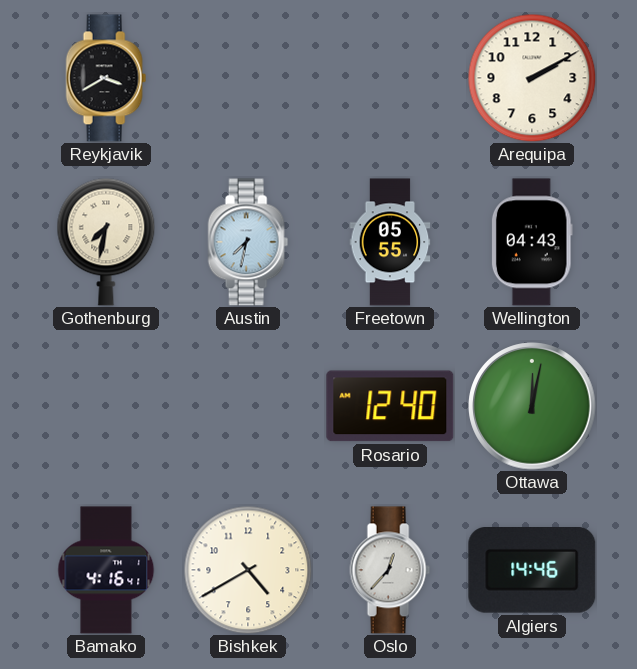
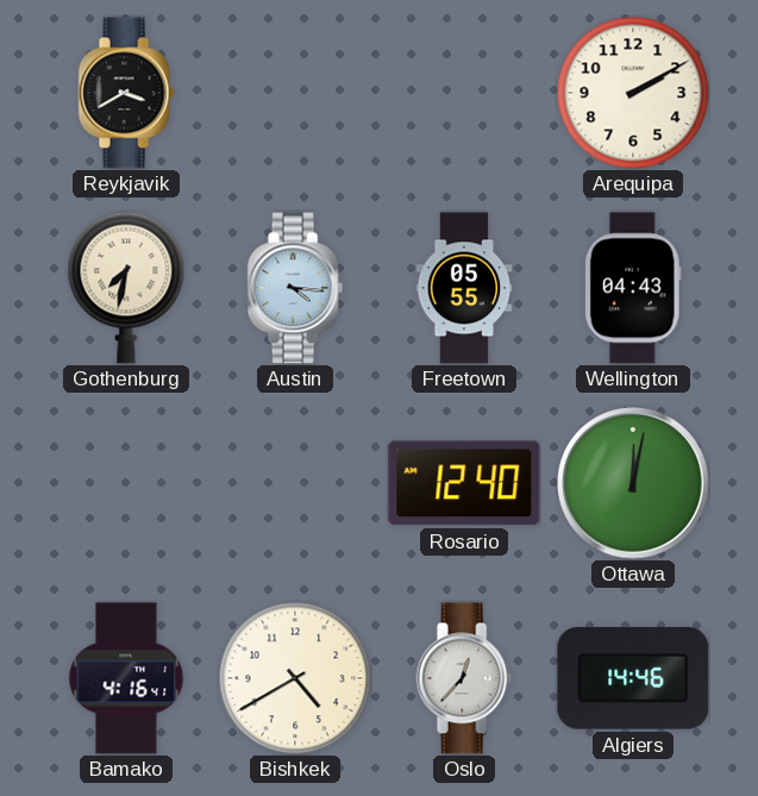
Austin: 7:32 -> 4:16 (295, 288)
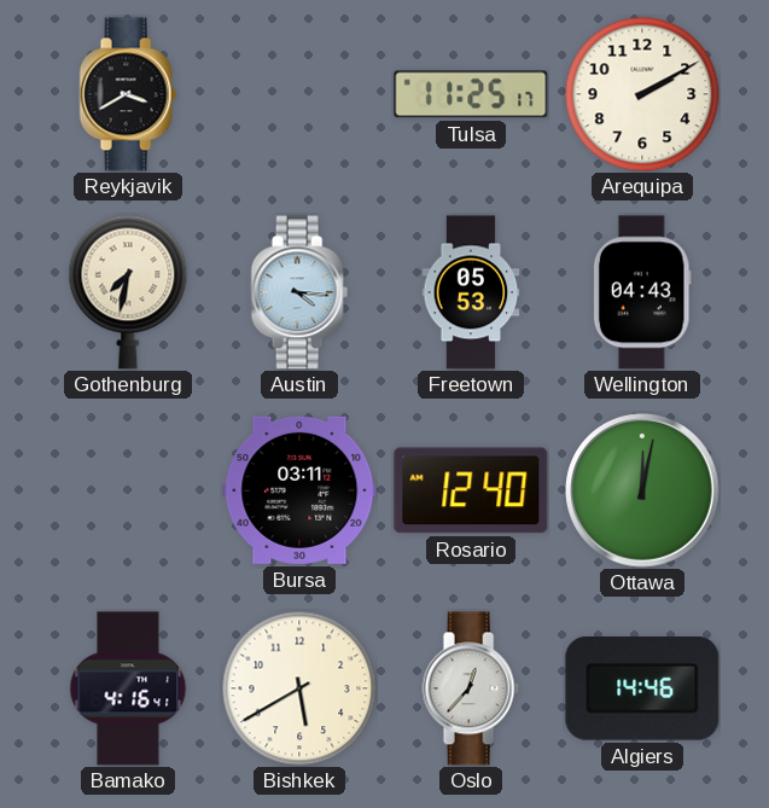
Tulsa: none -> 11:25 (471, 94)
Freetown: 05:55 -> 05:53 (471, 292)
Bursa: none -> 03:11 (299, 490)
Bishkek: 4:40 -> 5:40 (299, 688)
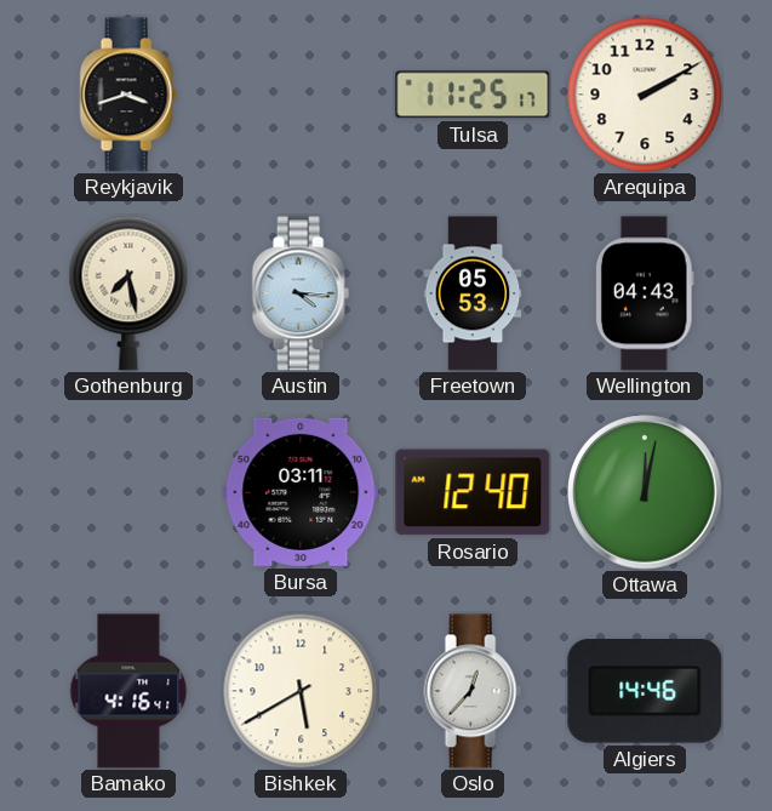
Reykjavik: 3:40 -> 3:42 (128, 95)
Gothenburg: 7:32 -> 7:28 (128, 293)
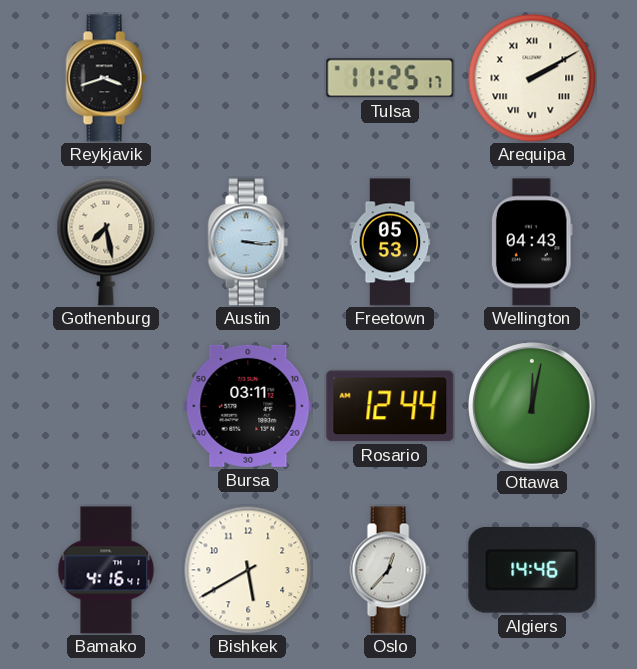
Arequipa numerals: Arabic -> Roman (532, 78)
Austin: 4:16 -> 3:16 (248, 242)
Rosario: 12:40 -> 12:44 (390, 406)
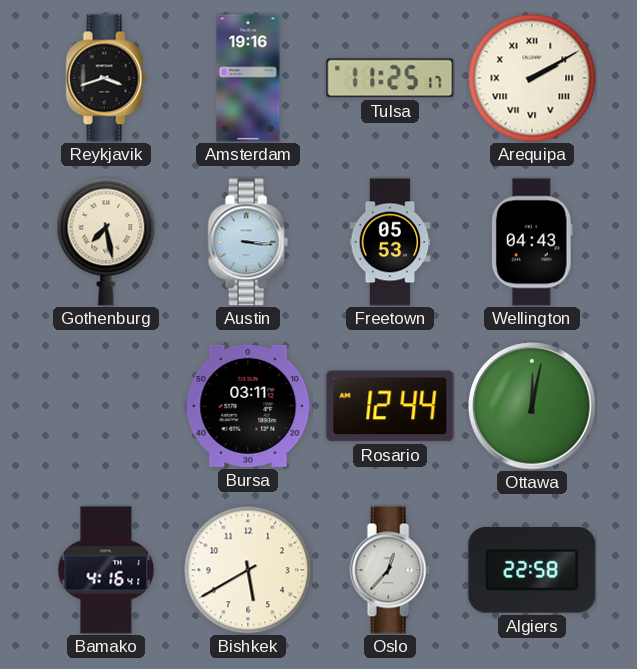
Amsterdam: none -> 19:16 (248, 78)
Algiers: 14:46 -> 22:58 (532, 571)
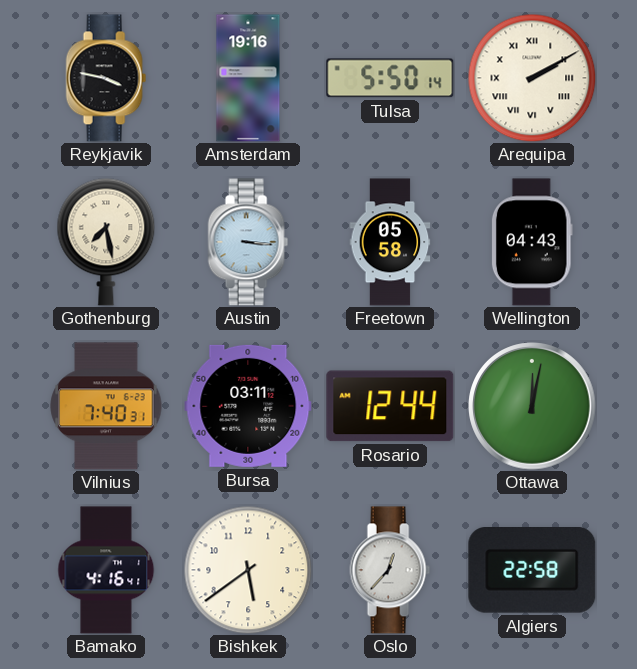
Reykjavik: 3:42 -> 3:47 (106, 78)
Tulsa: 11:25 -> 5:50 (390, 78)
Freetown: 05:53 -> 05:58 (390, 242)
Vilnius: none -> 7:40 (106, 406)
Bishkek: 5:40 -> 5:39 (248, 570)
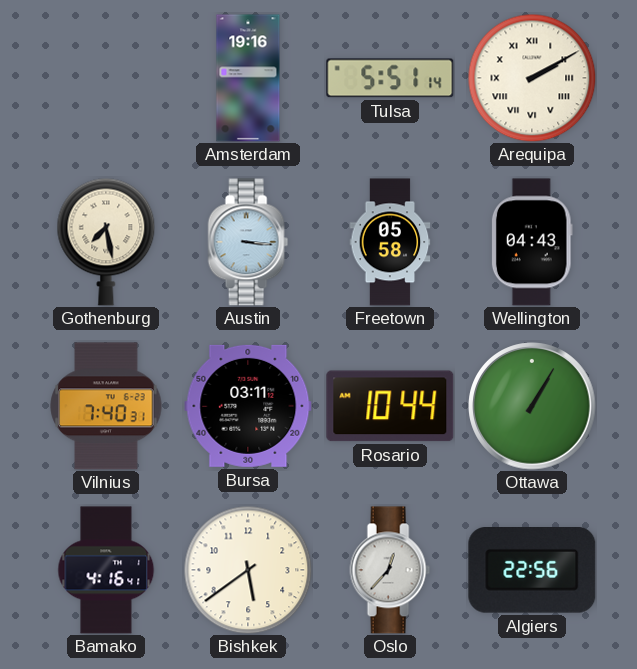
Reykjavik: 3:47 -> none (106, 78)
Tulsa: 5:50 -> 5:51 (390, 78)
Rosario: 12:44 -> 10:44 (390, 406)
Ottawa: 12:02 -> 1:05 (532, 406)
Algiers: 22:58 -> 22:56 (532, 571)
